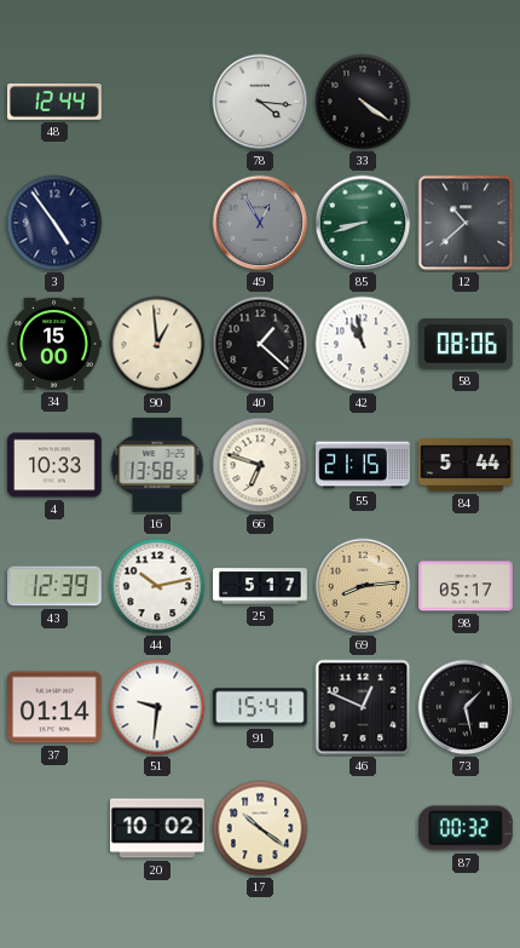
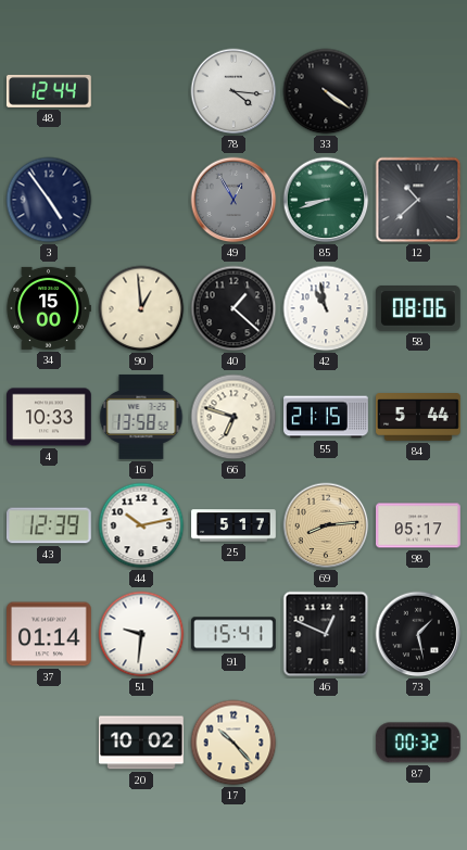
17: 10:21 -> 10:23 (233, 743)
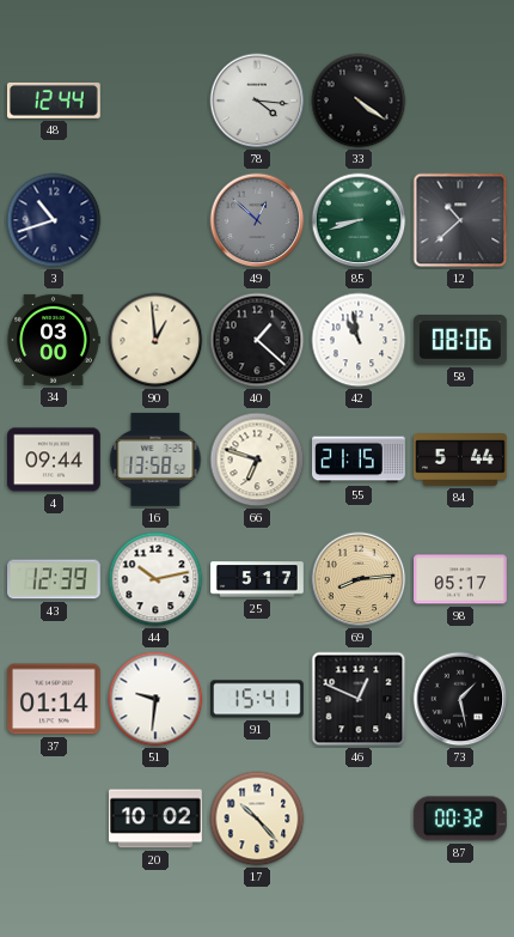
3: 4:54 -> 10:42 (54, 220)
49: 12:55 -> 12:52 (257, 220)
34: 15:00 -> 03:00 (54, 340)
4: 10:33 -> 09:44 (55, 460)
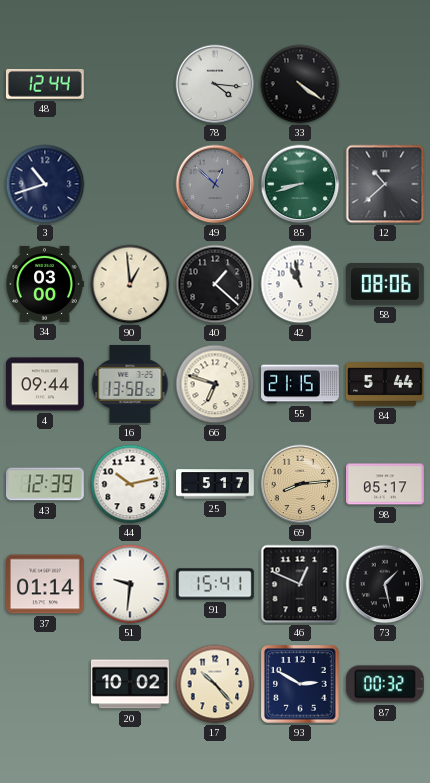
93: none -> 2:50 (301, 685)
